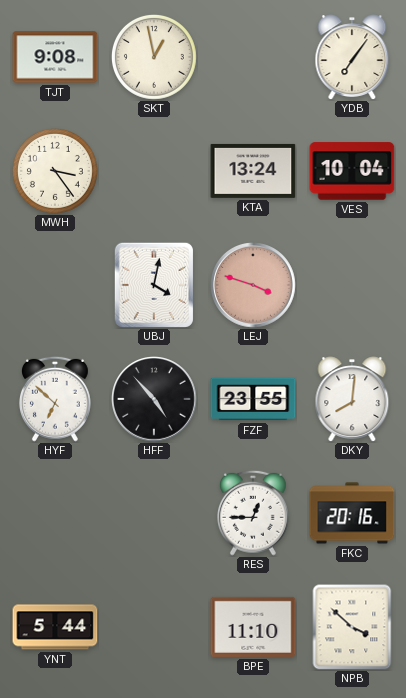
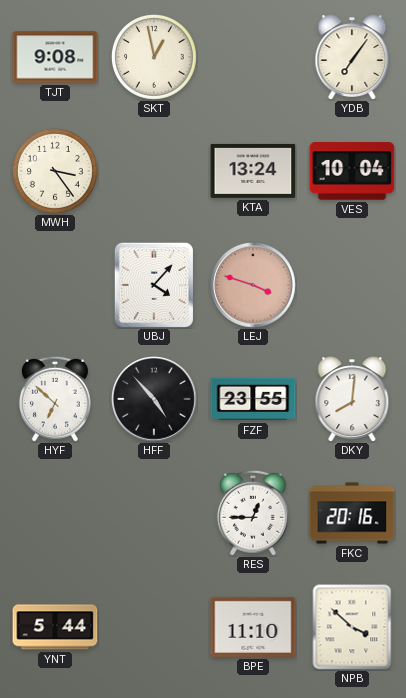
UBJ: 4:02 -> 4:07 (154, 285)
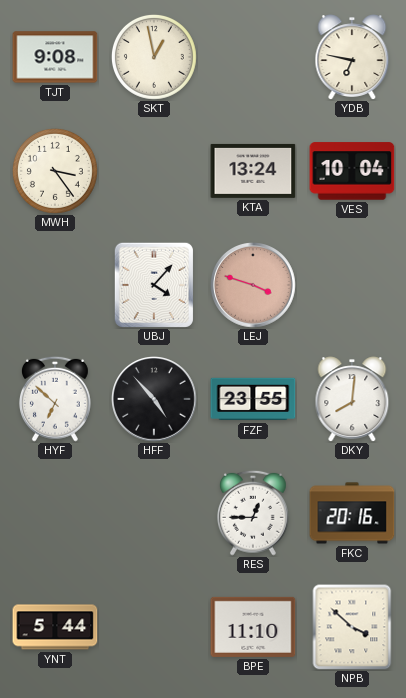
YDB: 7:06 -> 6:47 (352, 57)
